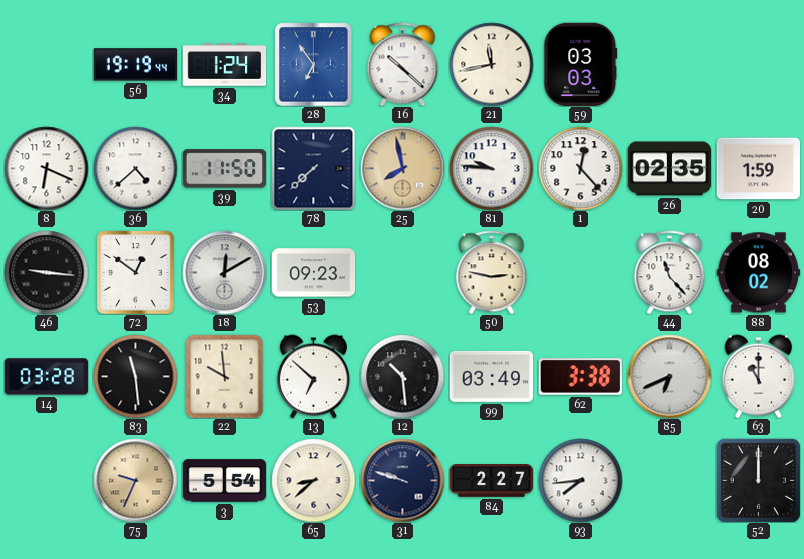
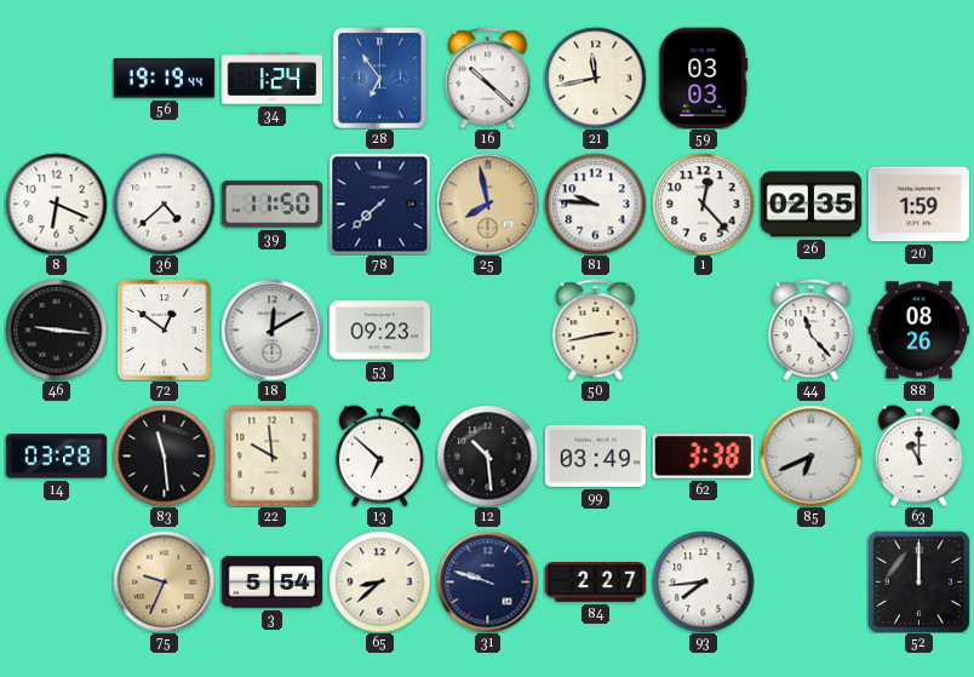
50: 2:47 -> 2:43 (596, 329)
88: 08:02 -> 08:26 (918, 331)
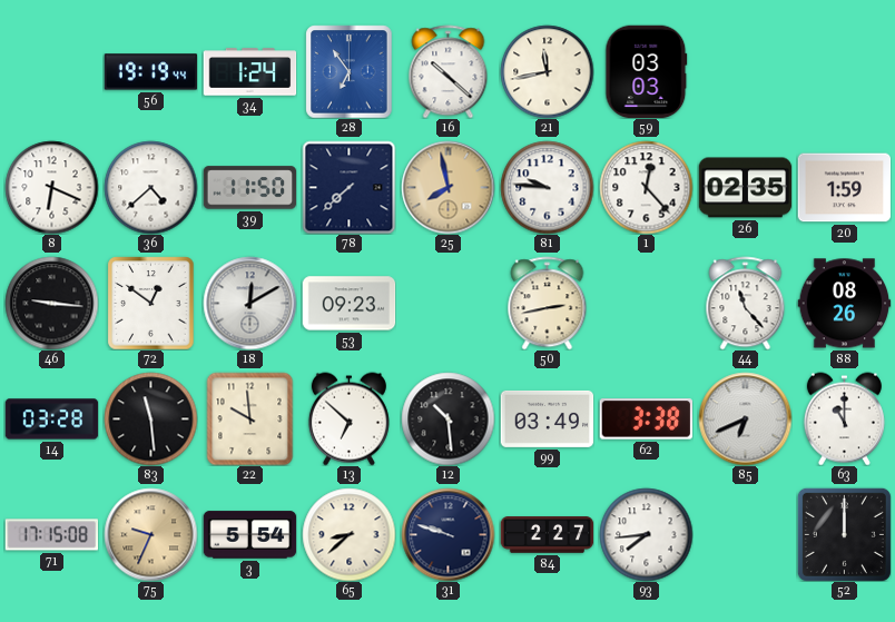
71: none -> 17:15 (51, 535)
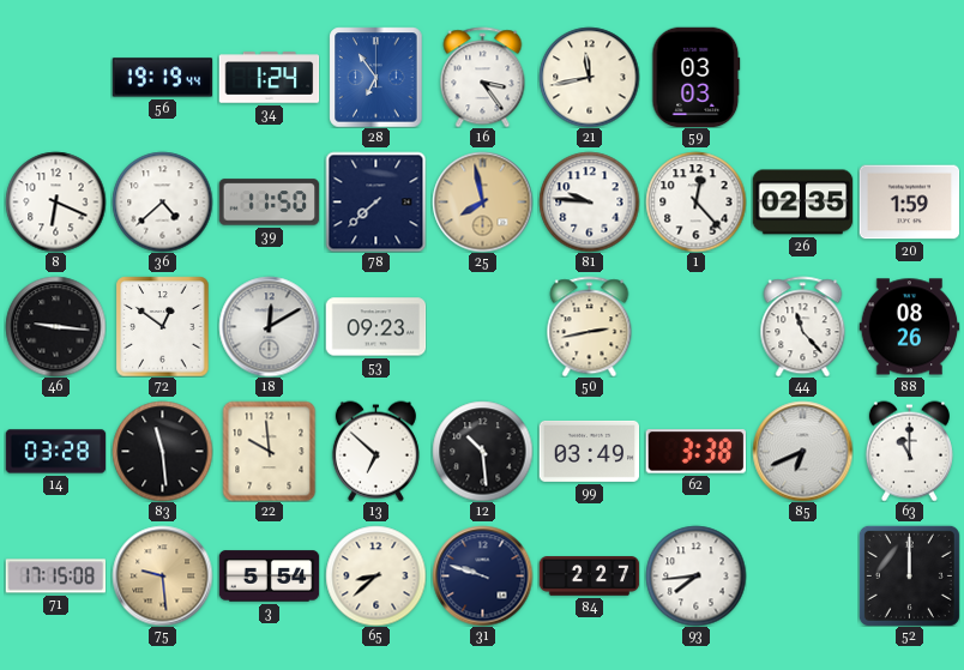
16: 10:22 -> 3:24 (483, 77)
75: 9:34 -> 9:29 (162, 575)
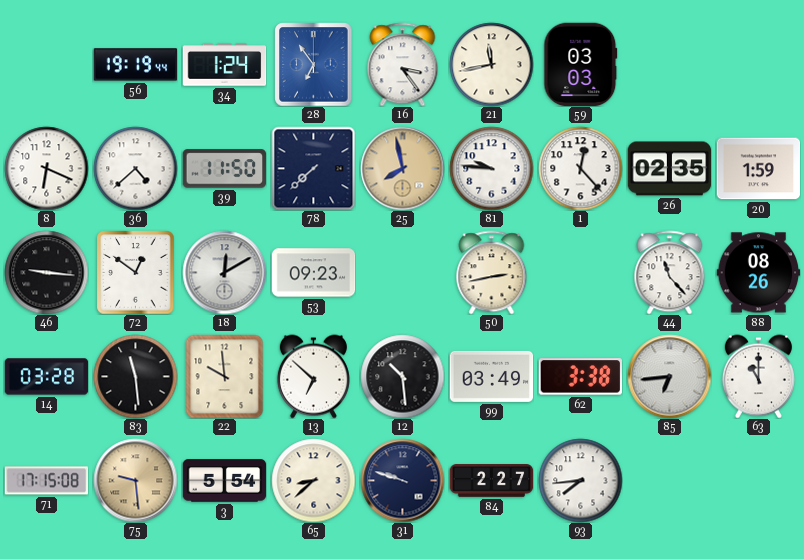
85: 6:41 -> 6:44 (669, 376)
52: 12:00 -> none (909, 575)
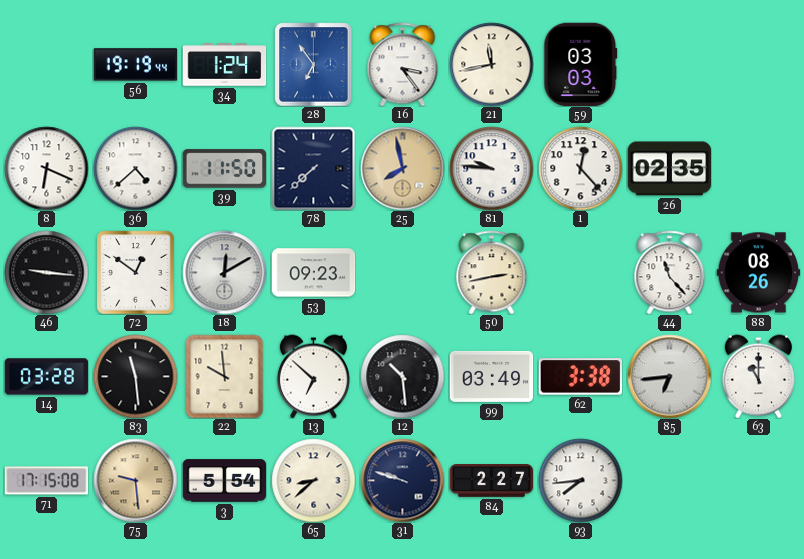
20: 1:59 -> none (758, 169)
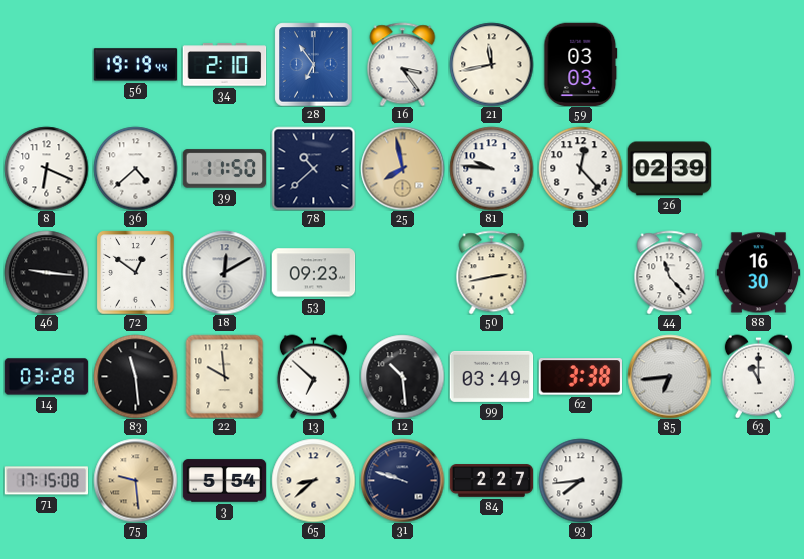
34: 1:24 -> 2:10 (224, 65)
78: 7:38 -> 10:38 (313, 168)
26: 02:35 -> 02:39 (669, 169)
88: 08:26 -> 16:30 (758, 273)
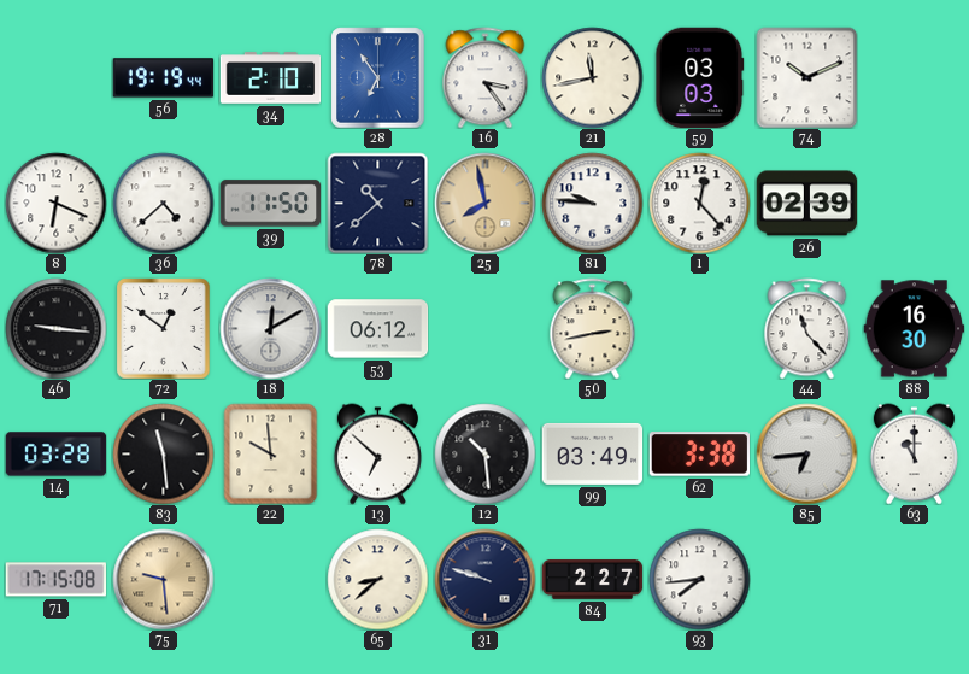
74: none -> 10:11 (806, 77)
53: 09:23 -> 06:12 (377, 329)
3: 5:54 -> none (224, 481)
